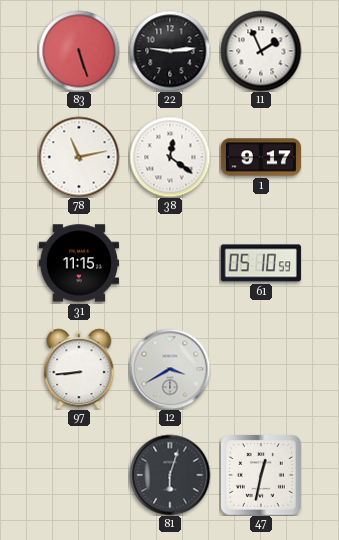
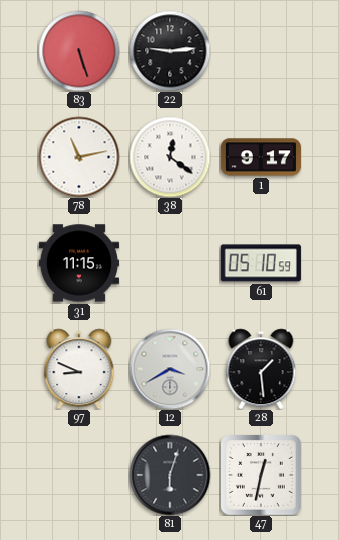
11: 1:56 -> none (261, 51)
97: 8:44 -> 8:49 (79, 369)
28: none -> 1:29 (261, 369)
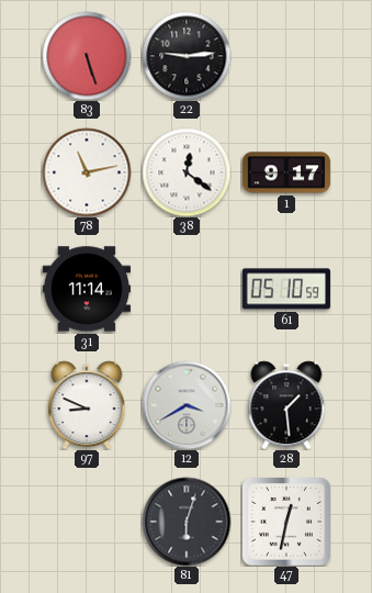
31: 11:15 -> 11:14 (86, 289)
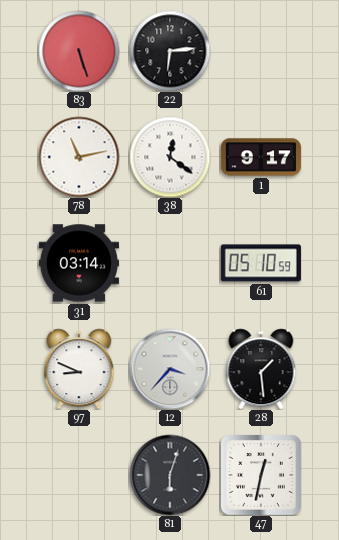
22: 9:14 -> 6:14 (170, 51)
31: 11:14 -> 03:14 (78, 263)
12: 3:40 -> 3:37 (170, 369)
